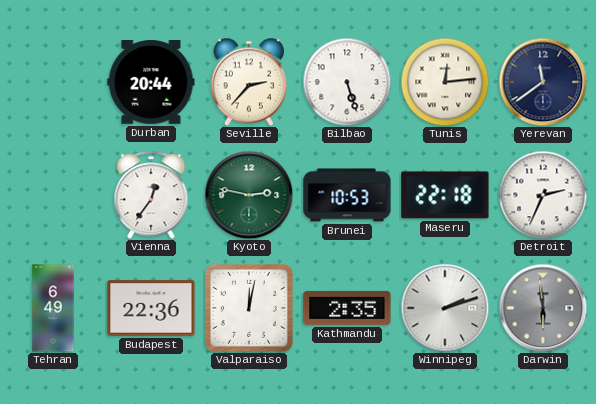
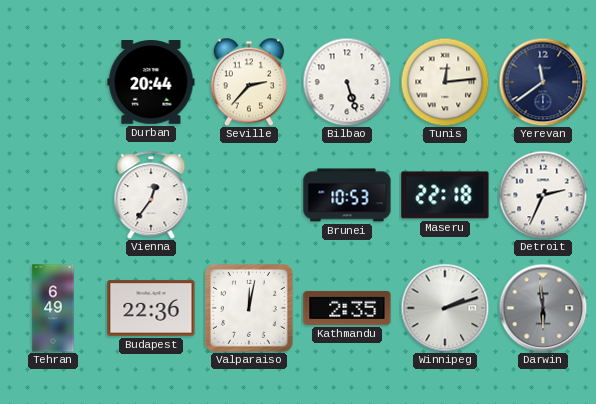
Kyoto: 2:47 -> none (249, 195)
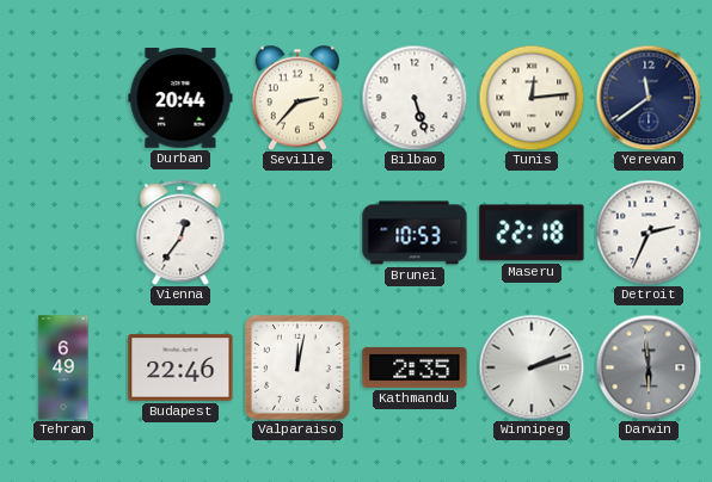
Budapest: 22:36 -> 22:46 (180, 367)
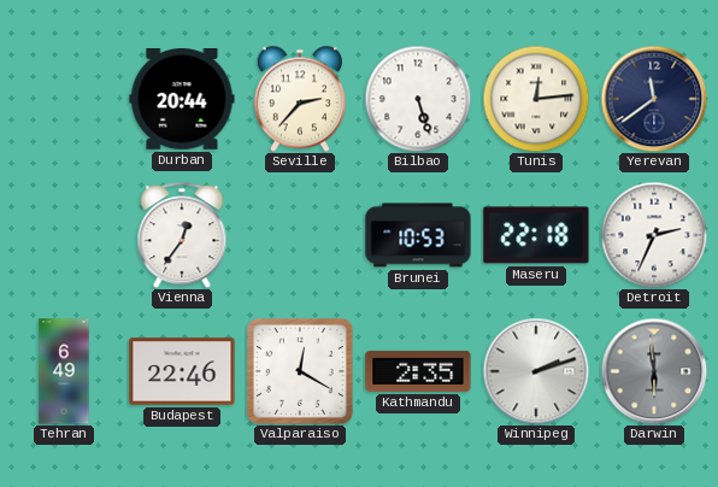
Valparaiso: 12:02 -> 12:20 (300, 371)
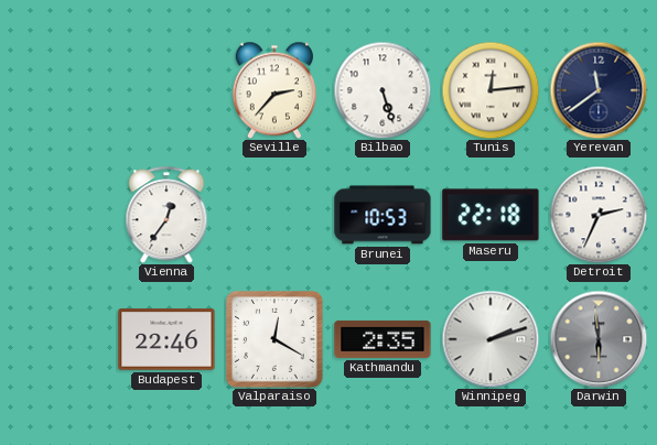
Durban: 20:44 -> none (182, 100)
Tehran: 6:49 -> none (64, 371)
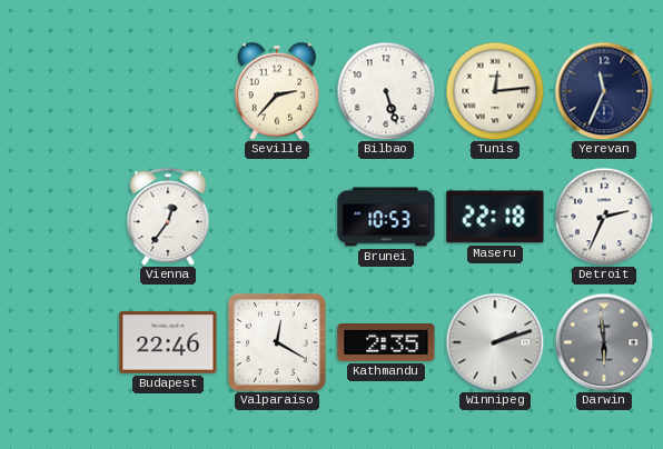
Yerevan: 11:39 -> 11:34 (604, 91)
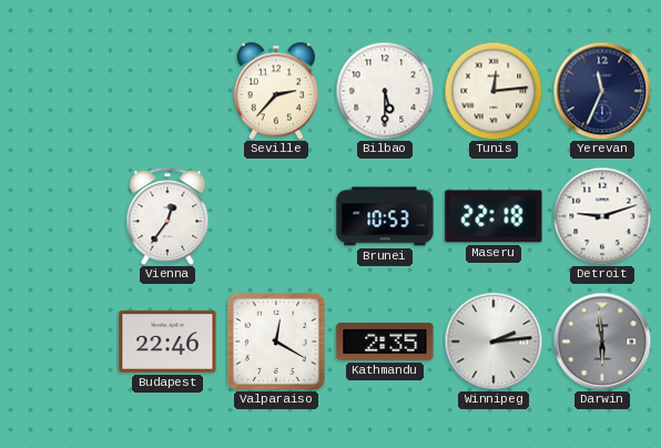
Bilbao: 5:27 -> 5:30 (385, 91)
Detroit: 2:34 -> 9:12 (602, 216)
Winnipeg: 2:12 -> 2:14 (494, 342)
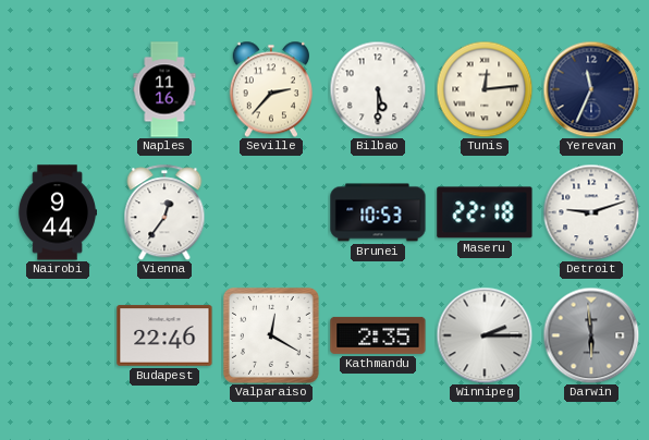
Naples: none -> 11:16 (164, 89)
Nairobi: none -> 9:44 (57, 212)
Winnipeg: 2:14 -> 2:15 (485, 335)
